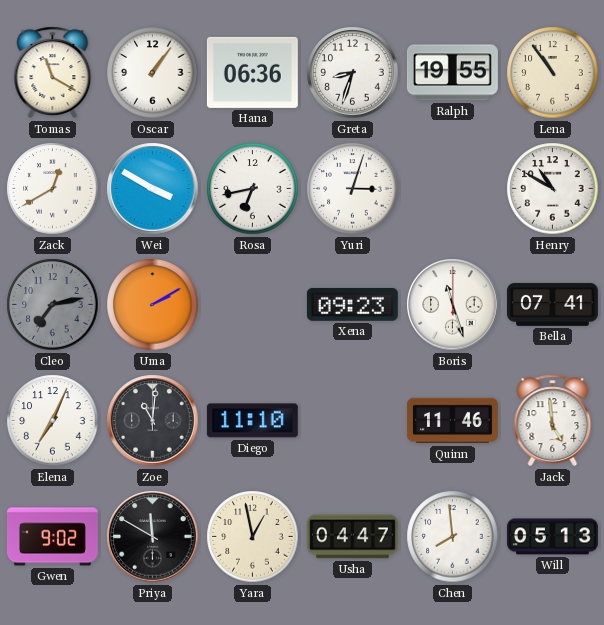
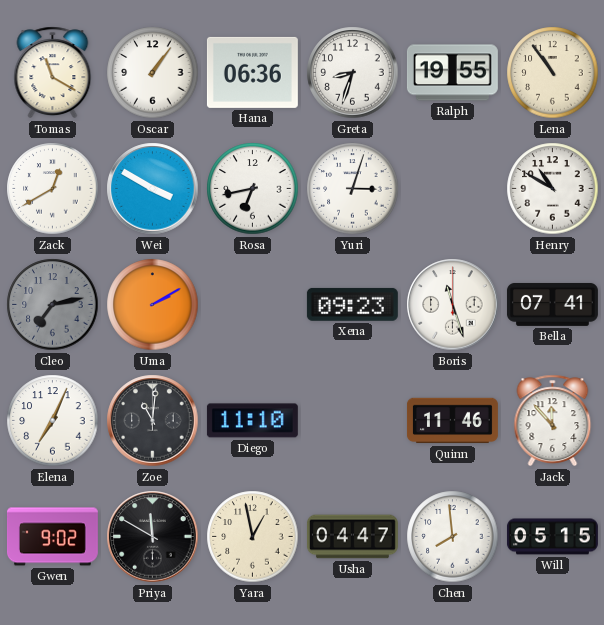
Jack: 4:59 -> 11:53 (553, 421)
Will: 05:13 -> 05:15 (552, 537)
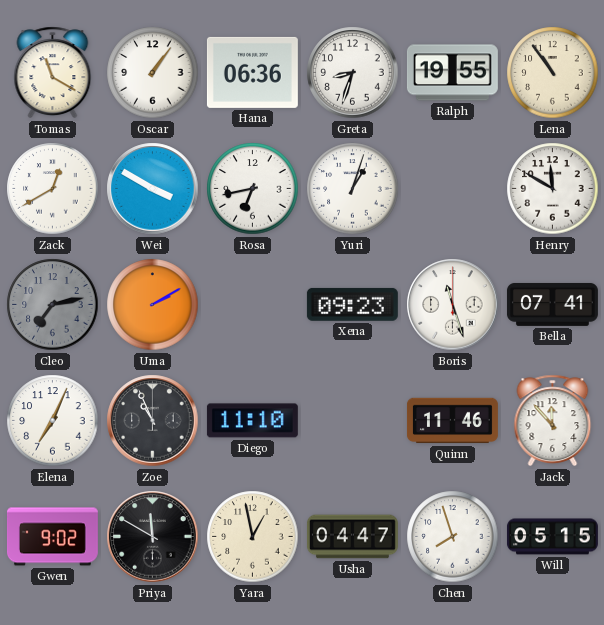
Yuri: 3:03 -> 1:03 (353, 189)
Henry: 10:50 -> 11:50 (553, 189)
Zoe: 11:01 -> 10:56 (153, 421)
Chen: 7:59 -> 7:57 (453, 537)
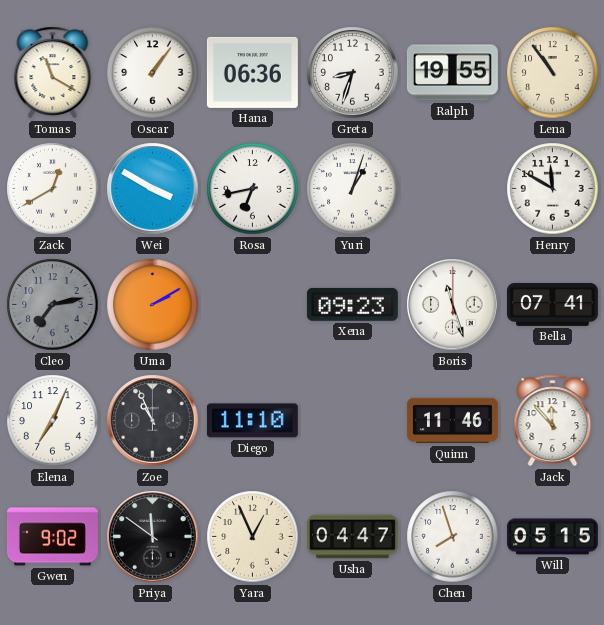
Priya: 11:50 -> 11:51 (153, 537)
Yara: 12:58 -> 12:56 (253, 537)
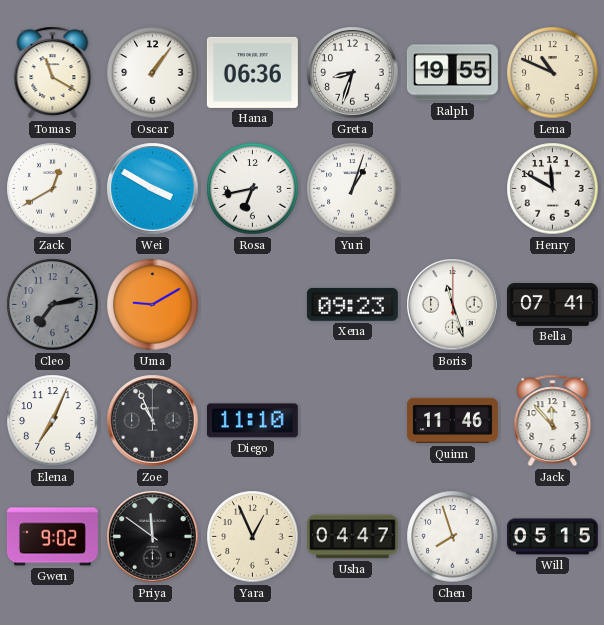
Lena: 10:54 -> 10:49 (553, 73)
Uma: 2:10 -> 9:10 (153, 305)
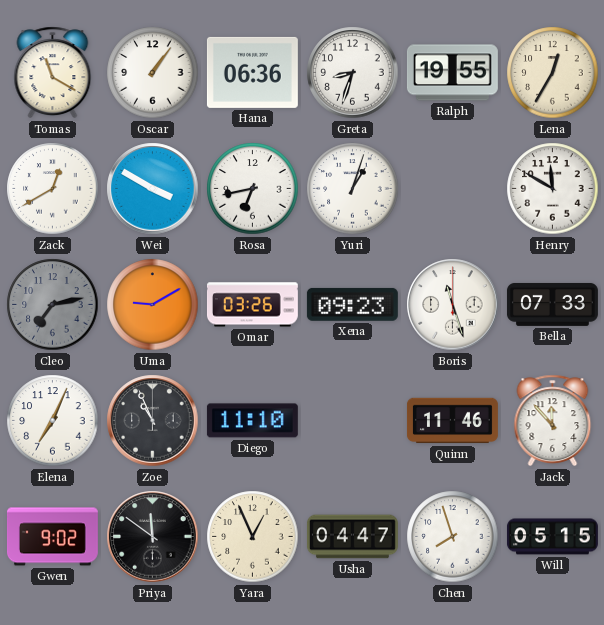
Lena: 10:49 -> 12:35 (553, 73)
Omar: none -> 03:26 (252, 305)
Bella: 07:41 -> 07:33 (552, 304)
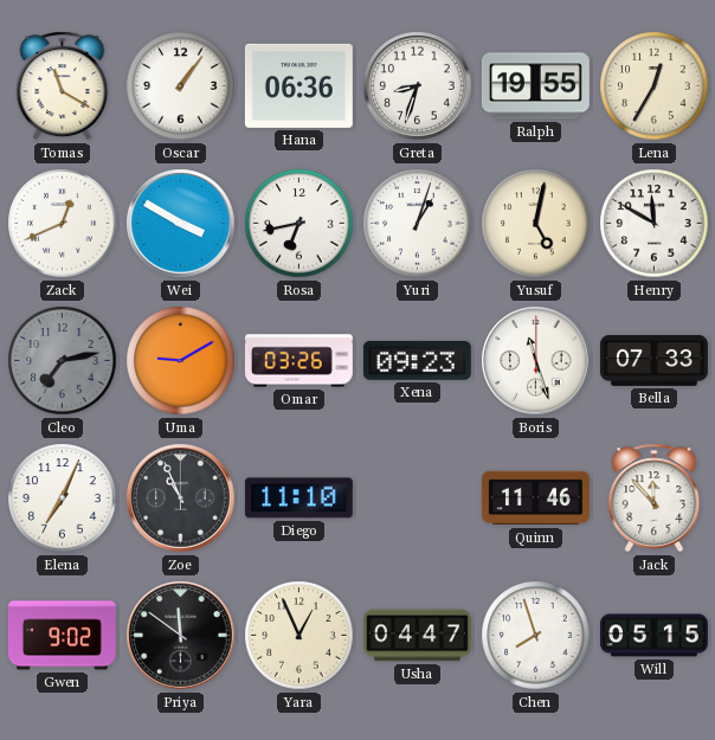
Zack: 12:40 -> 12:41 (63, 224)
Yusuf: none -> 5:02 (536, 224)
